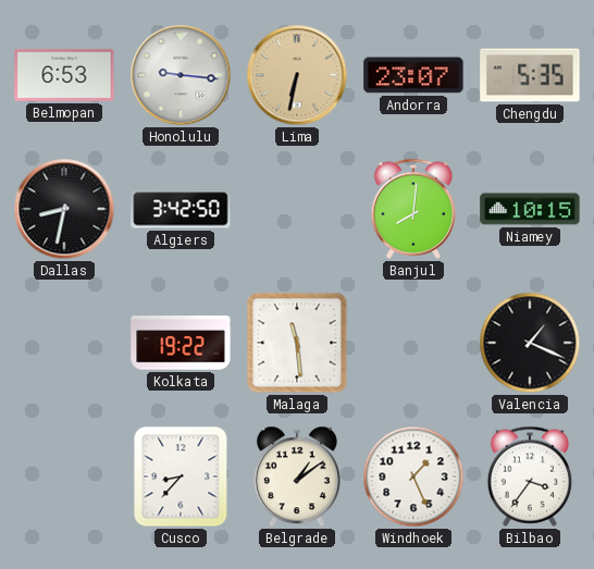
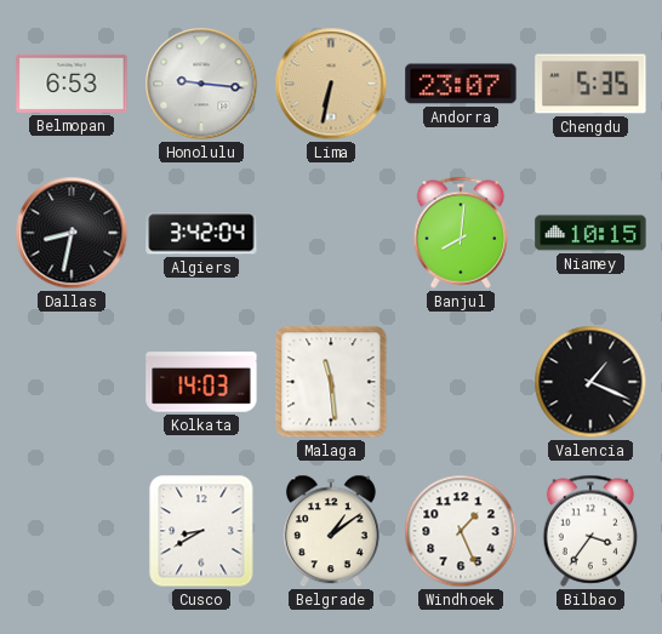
Algiers: 3:42:50 -> 3:42:04 (201, 233)
Kolkata: 19:22 -> 14:03 (201, 382)
Cusco: 8:37 -> 8:40 (201, 531)
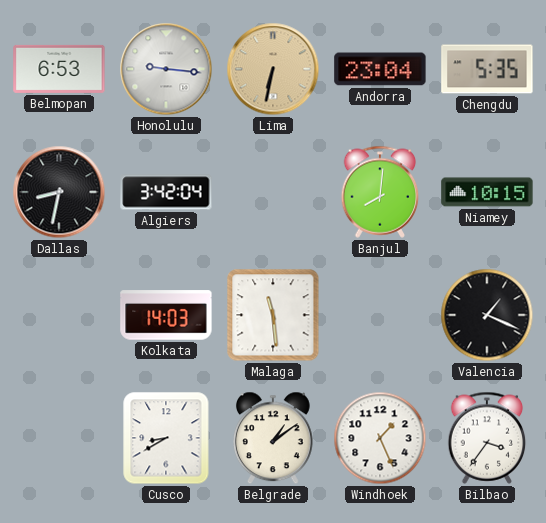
Andorra: 23:07 -> 23:04 (380, 69)
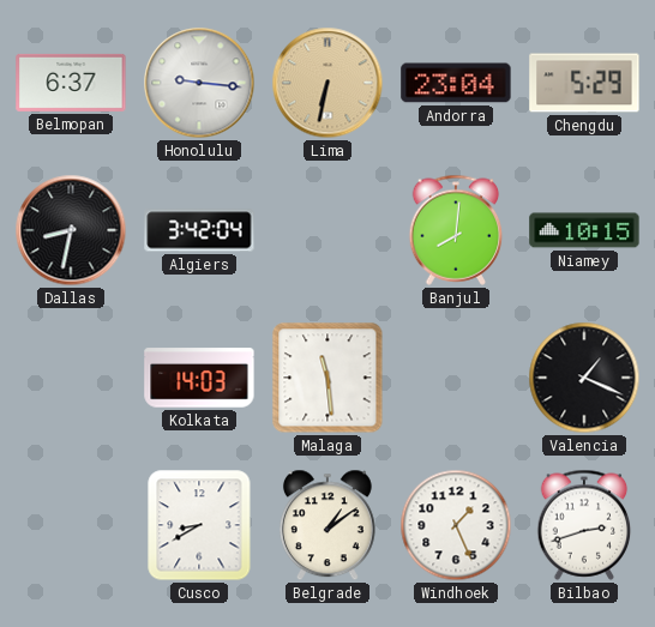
Belmopan: 6:53 -> 6:37 (71, 83)
Chengdu: 5:35 -> 5:29 (584, 83)
Bilbao: 3:36 -> 2:42 (584, 525)
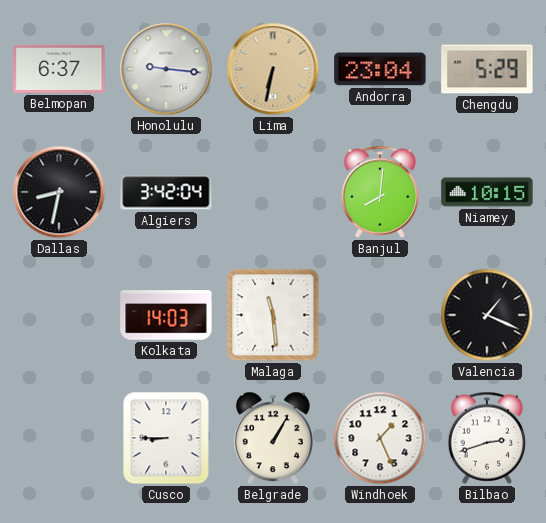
Cusco: 8:40 -> 8:45 (166, 438)
Belgrade: 1:09 -> 1:05 (273, 438)
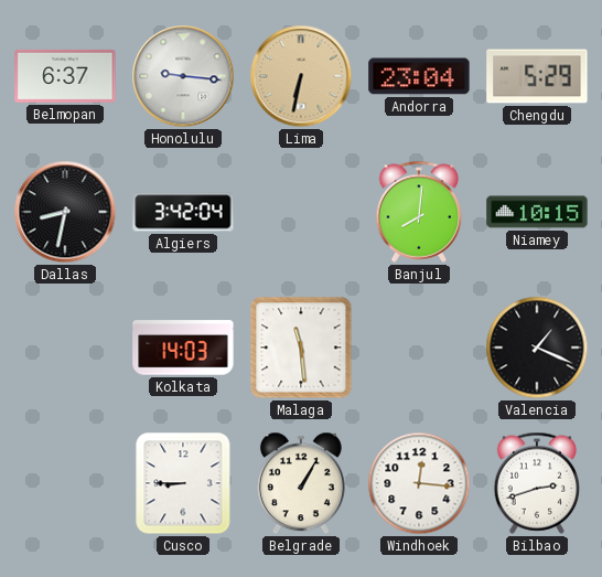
Windhoek: 1:26 -> 12:16 (419, 483)
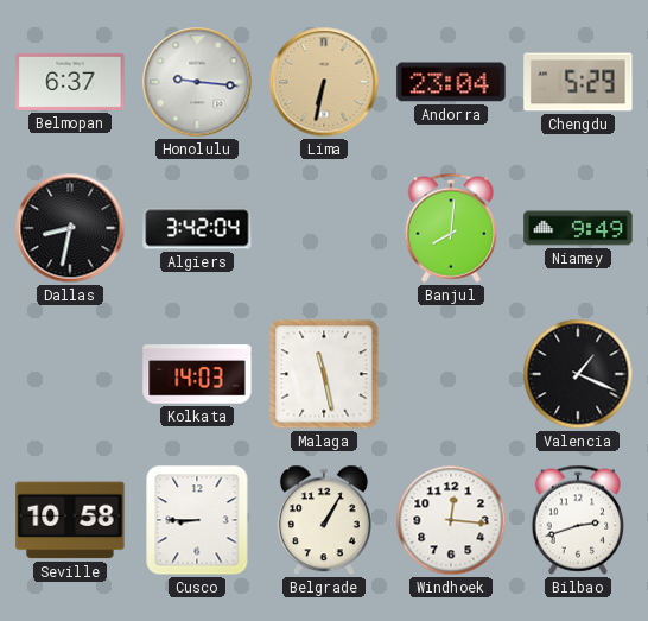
Niamey: 10:15 -> 9:49 (578, 228)
Malaga: 11:29 -> 11:28 (324, 374)
Seville: none -> 10:58 (70, 520)
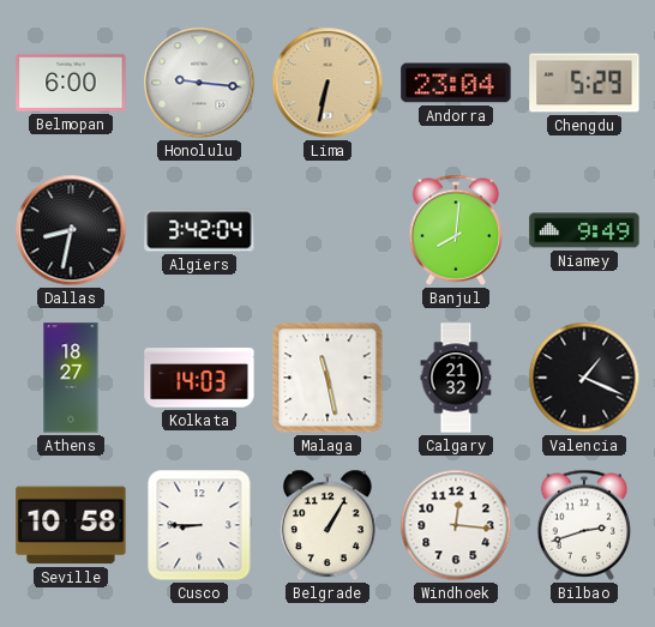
Belmopan: 6:37 -> 6:00 (71, 83)
Athens: none -> 18:27 (71, 378)
Calgary: none -> 21:32 (456, 378)
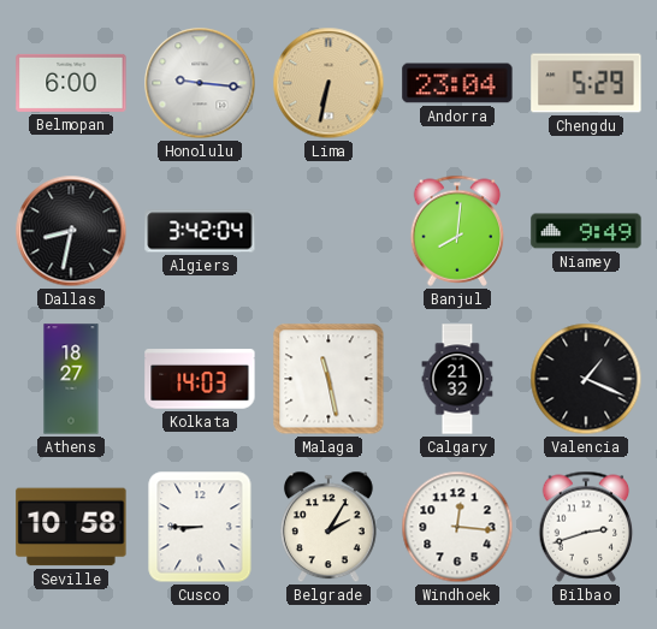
Belgrade: 1:05 -> 2:05 (328, 527)
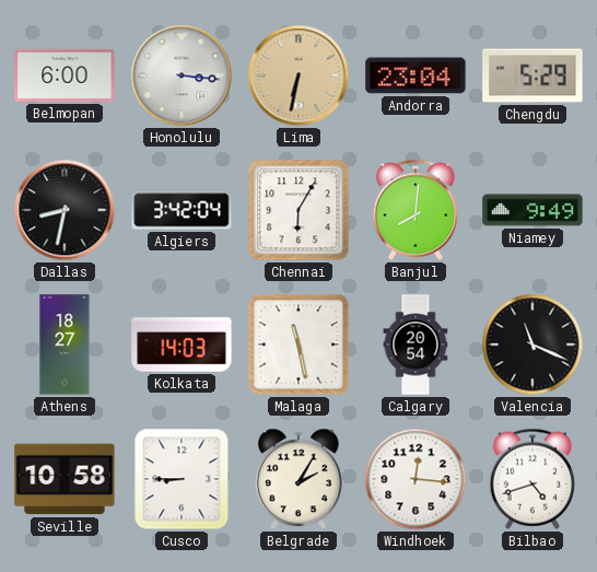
Honolulu: 9:16 -> 3:16 (182, 75)
Chennai: none -> 6:05 (298, 210)
Calgary: 21:32 -> 20:54 (415, 345)
Valencia: 1:19 -> 11:19 (532, 345)
Bilbao: 2:42 -> 4:42 (532, 479)
